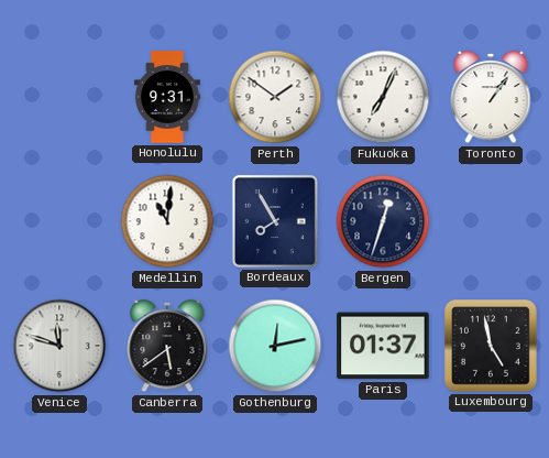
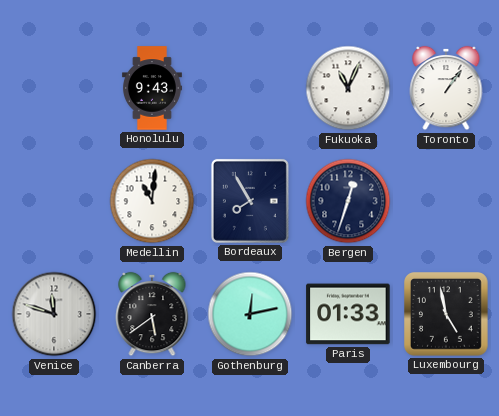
Honolulu: 9:31 -> 9:43 (152, 88)
Perth: 1:51 -> none (275, 97)
Fukuoka: 7:04 -> 11:04 (348, 88)
Paris: 01:37 -> 01:33 (348, 314)
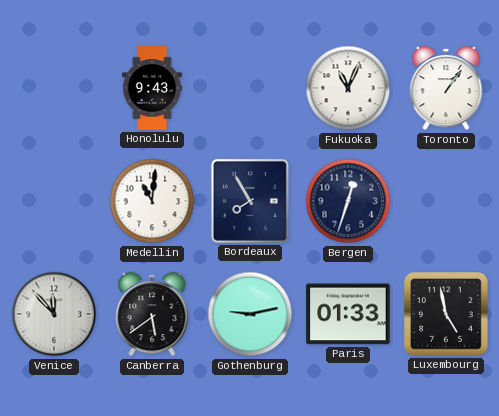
Venice: 11:48 -> 11:53 (54, 314)
Gothenburg: 12:13 -> 9:13 (250, 314)
